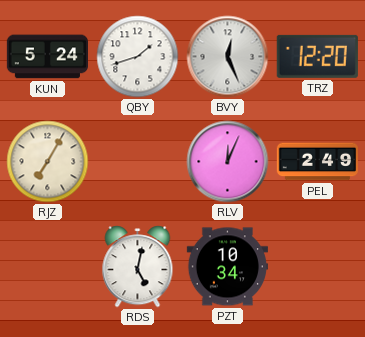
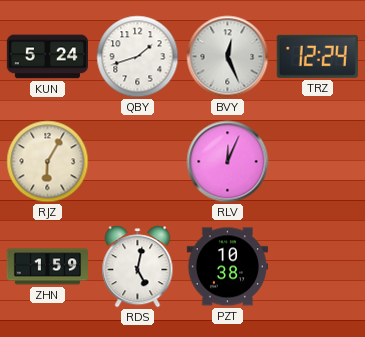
TRZ: 12:20 -> 12:24 (317, 56)
RJZ: 7:05 -> 6:05 (48, 162)
PEL: 2:49 -> none (317, 162)
ZHN: none -> 1:59 (47, 267)
PZT: 10:34 -> 10:38 (227, 267)
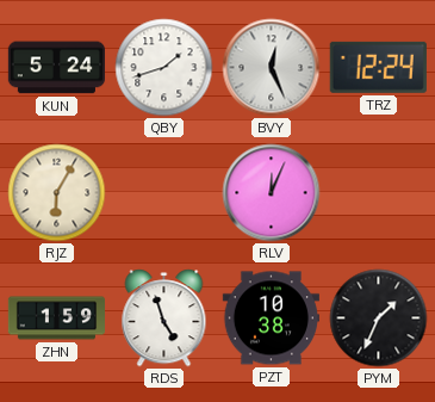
RDS: 5:02 -> 4:57 (164, 318)
PYM: none -> 1:34 (379, 318)
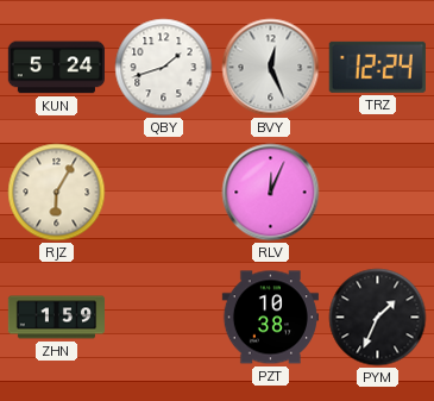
RDS: 4:57 -> none (164, 318)
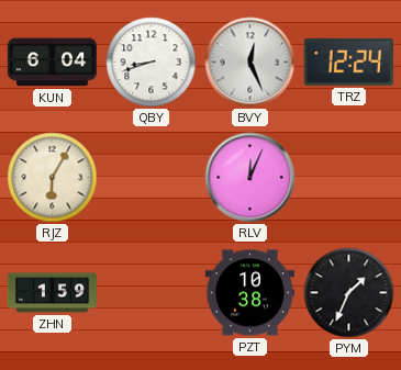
KUN: 5:24 -> 6:04 (52, 63)
QBY: 1:42 -> 8:42 (152, 63)
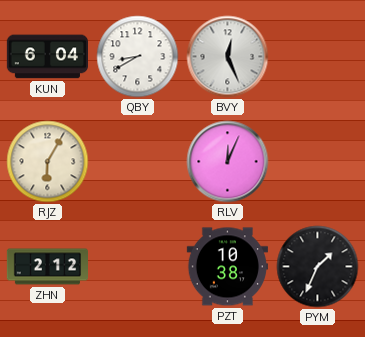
QBY: 8:42 -> 8:40 (138, 57)
TRZ: 12:24 -> none (348, 61)
ZHN: 1:59 -> 2:12 (47, 267)
